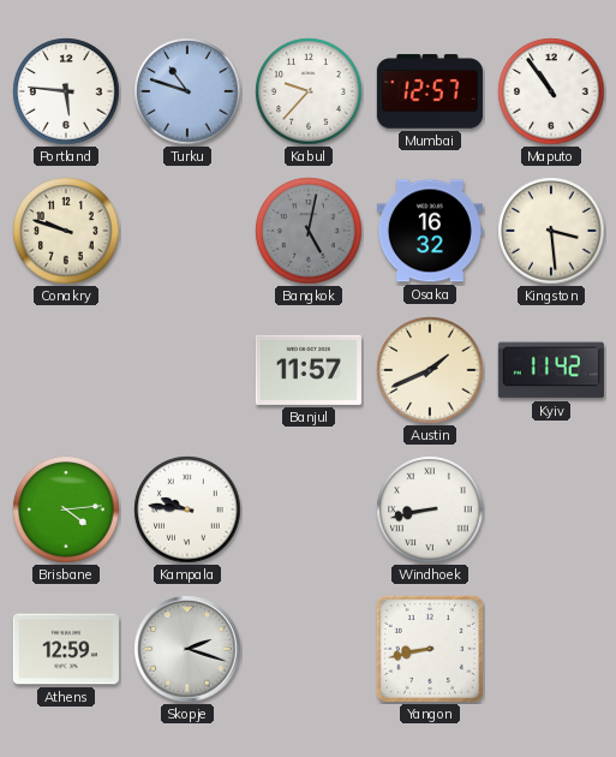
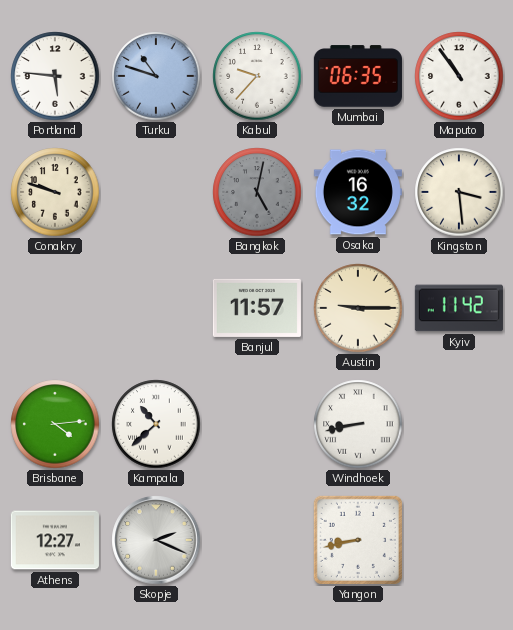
Mumbai: 12:57 -> 06:35 (358, 76)
Austin: 1:41 -> 9:15 (358, 308)
Kampala: 9:46 -> 10:38 (156, 424)
Athens: 12:59 -> 12:27 (55, 540)
Skopje: 2:18 -> 2:19 (156, 540)
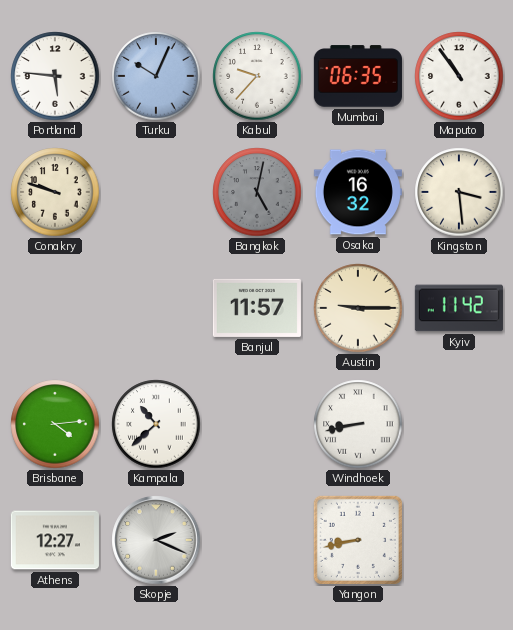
Turku: 10:48 -> 10:04 (156, 76)
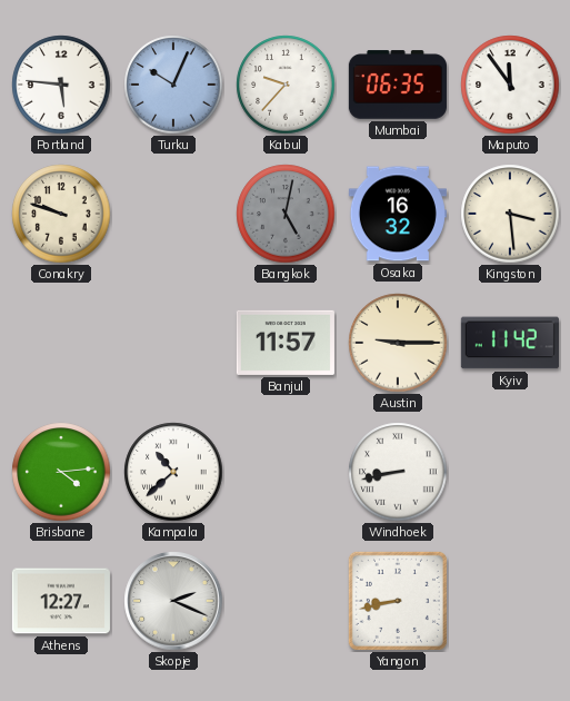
Maputo: 10:54 -> 11:54 (510, 85)
